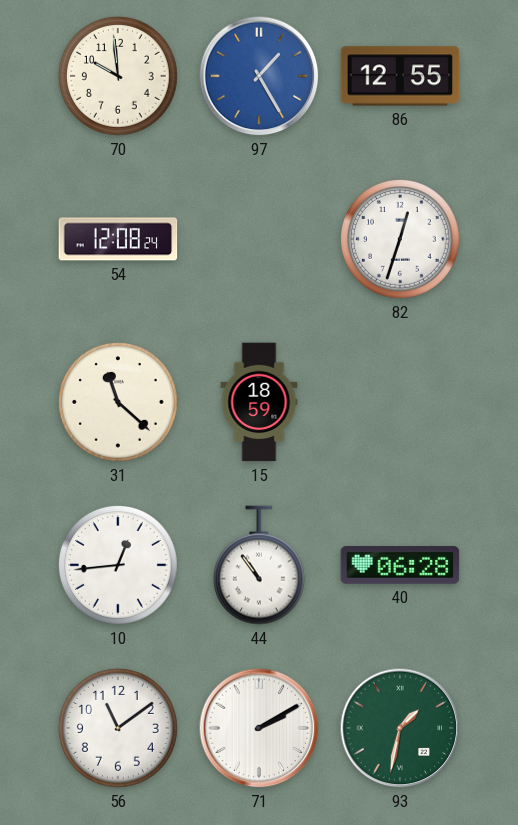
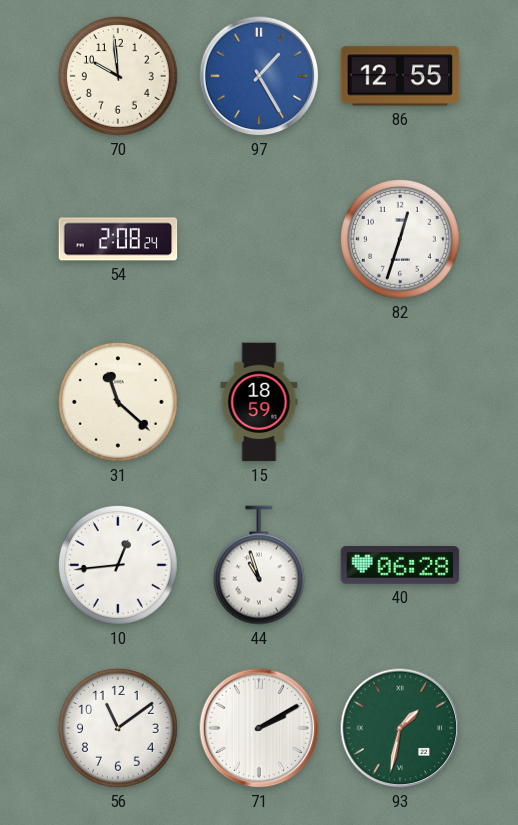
54: 12:08 -> 2:08 (118, 239)
44: 10:54 -> 10:57 (259, 565)
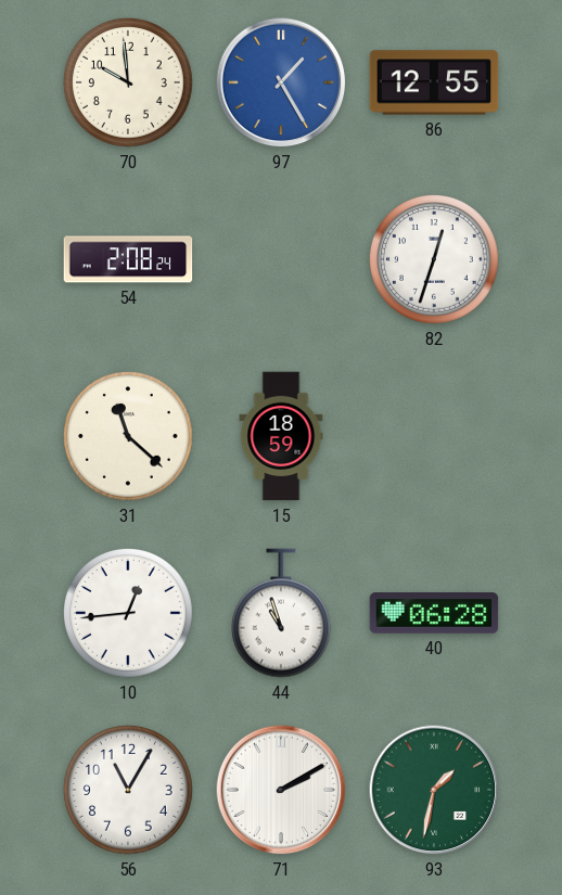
56: 11:09 -> 11:05 (129, 791)
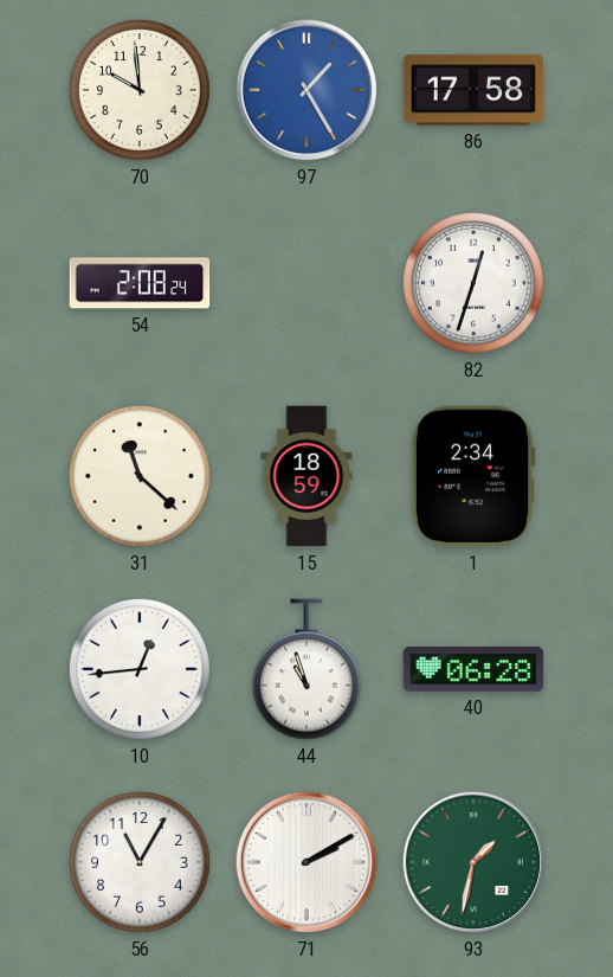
86: 12:55 -> 17:58 (473, 90)
1: none -> 2:34 (473, 476)
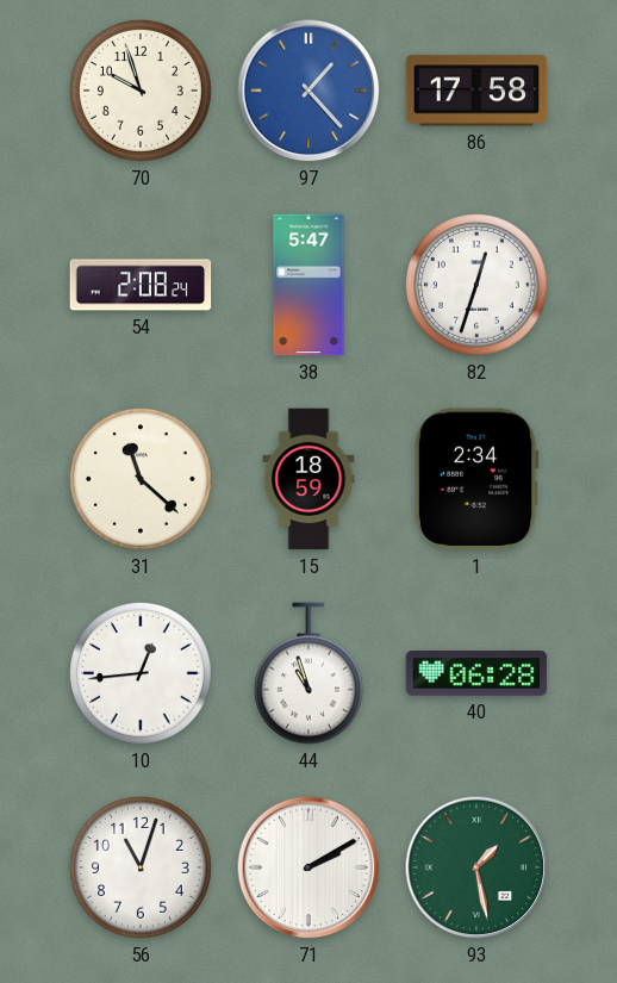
70: 9:59 -> 9:57 (142, 92)
97: 1:25 -> 1:23 (308, 91)
38: none -> 5:47 (308, 285)
56: 11:05 -> 11:03 (142, 869)
93: 1:32 -> 1:28 (476, 867)
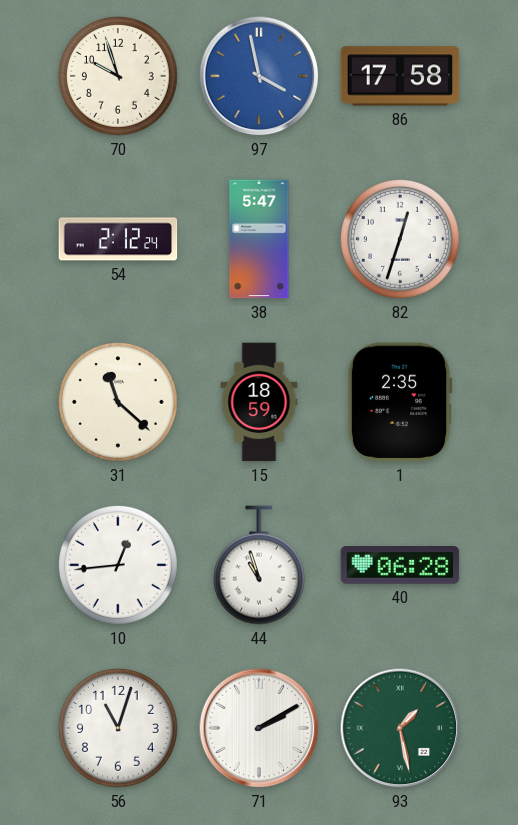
97: 1:23 -> 3:58 (259, 76)
54: 2:08 -> 2:12 (118, 239)
1: 2:34 -> 2:35 (400, 402)
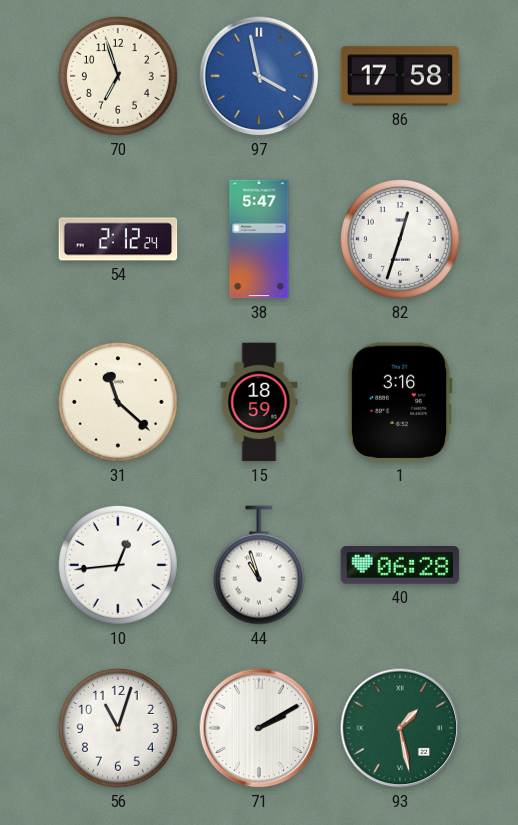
70: 9:57 -> 6:57 (119, 77)
1: 2:35 -> 3:16 (400, 402)
